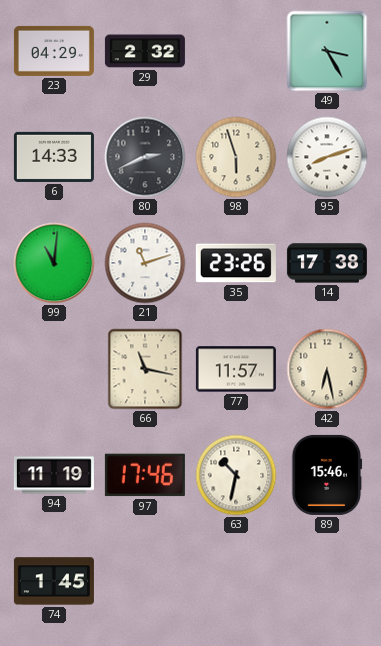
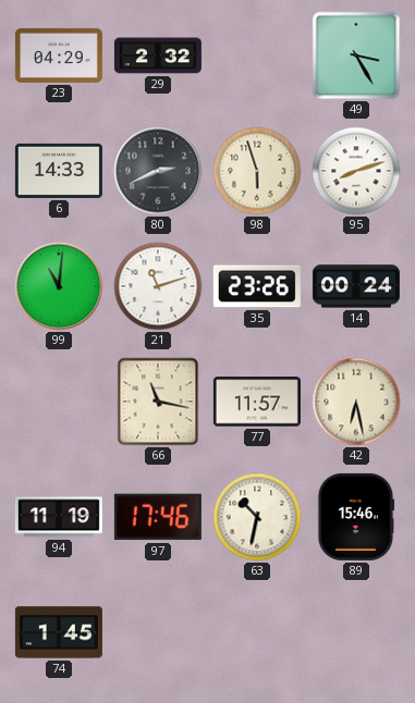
14: 17:38 -> 00:24 (356, 286)
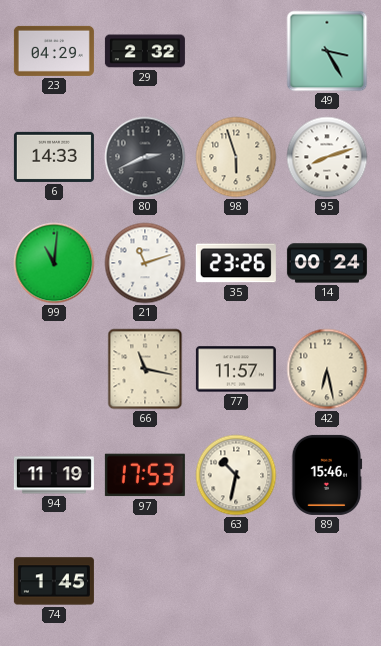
97: 17:46 -> 17:53 (145, 475)
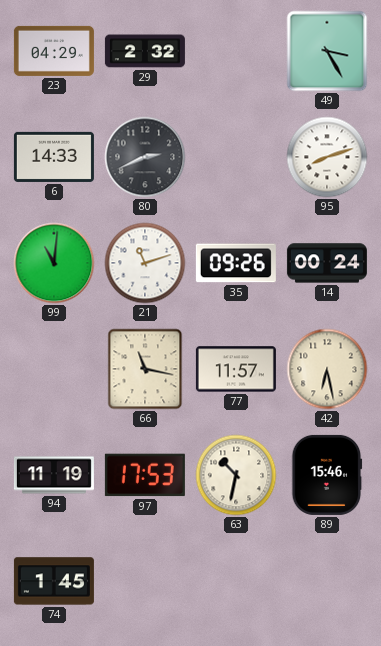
98: 5:57 -> none (236, 157)
35: 23:26 -> 09:26 (236, 263)
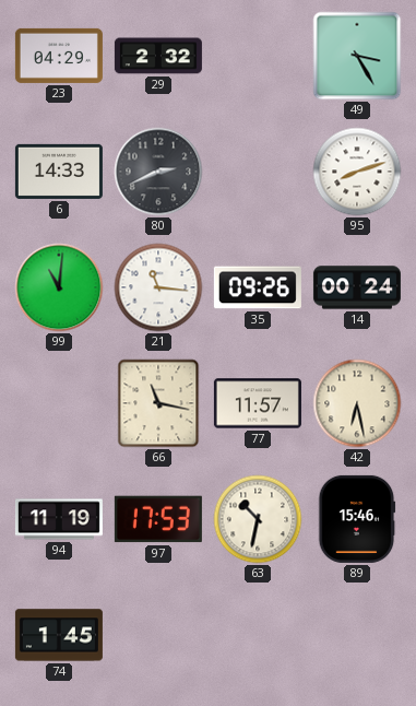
21: 11:12 -> 11:16 (158, 287)
